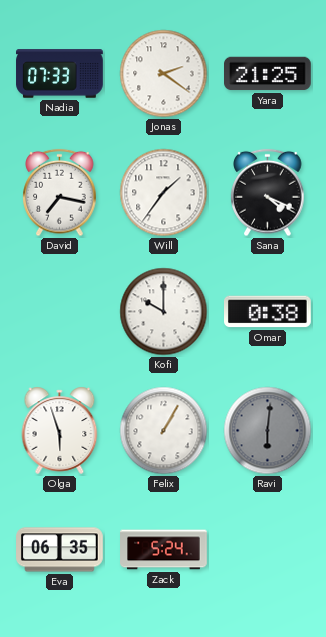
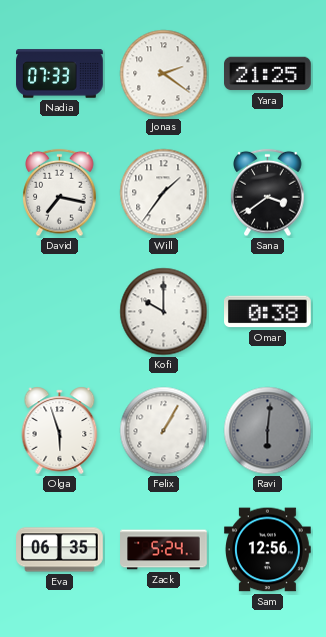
Sana: 4:19 -> 3:39 (268, 193)
Sam: none -> 12:56 (268, 550)
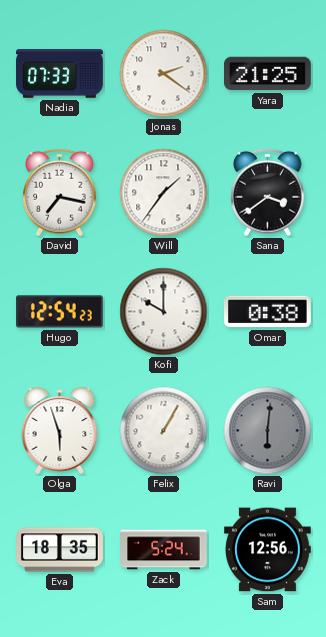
Hugo: none -> 12:54 (60, 312)
Eva: 06:35 -> 18:35 (60, 550)
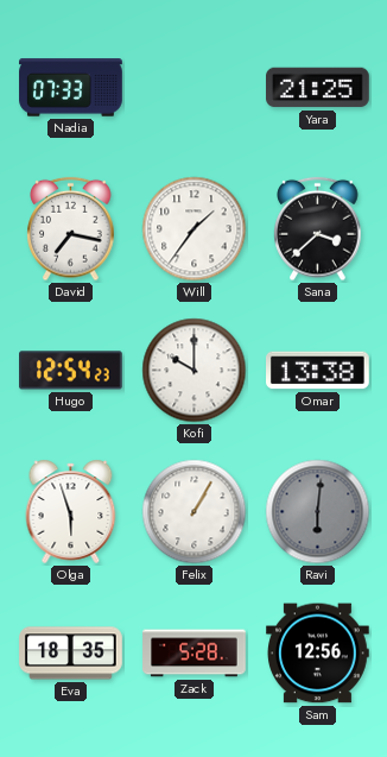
Jonas: 2:21 -> none (164, 74)
Sana: 3:39 -> 3:38 (318, 229)
Omar: 0:38 -> 13:38 (318, 371)
Zack: 5:24 -> 5:28 (195, 654)
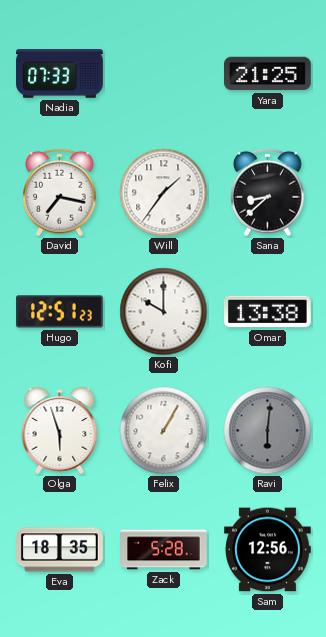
Sana: 3:38 -> 8:38 (268, 193)
Hugo: 12:54 -> 12:51 (60, 312)
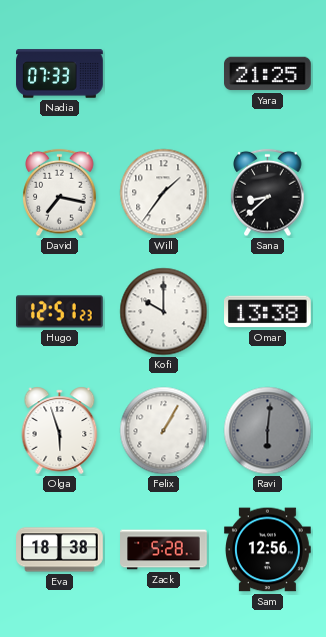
Eva: 18:35 -> 18:38 (60, 550)
